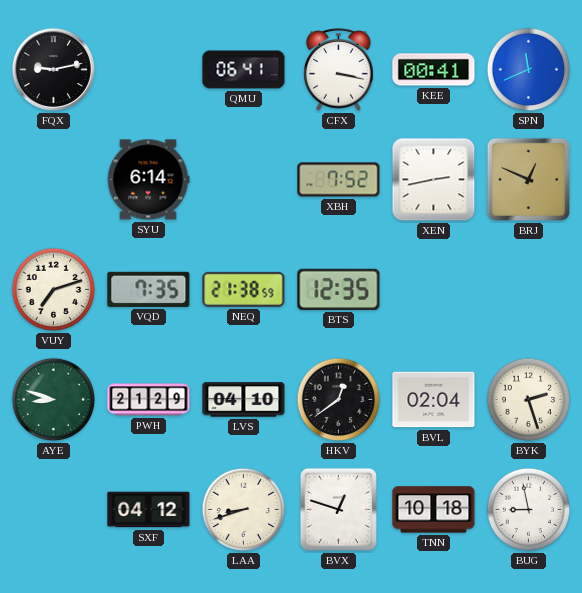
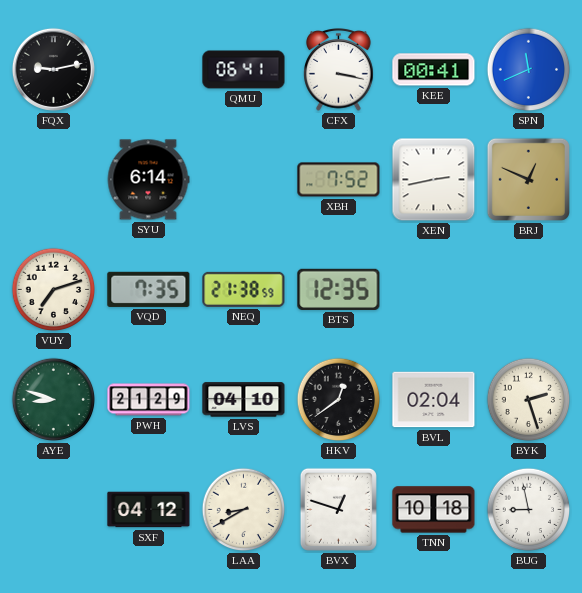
LAA: 8:42 -> 8:40 (244, 510)
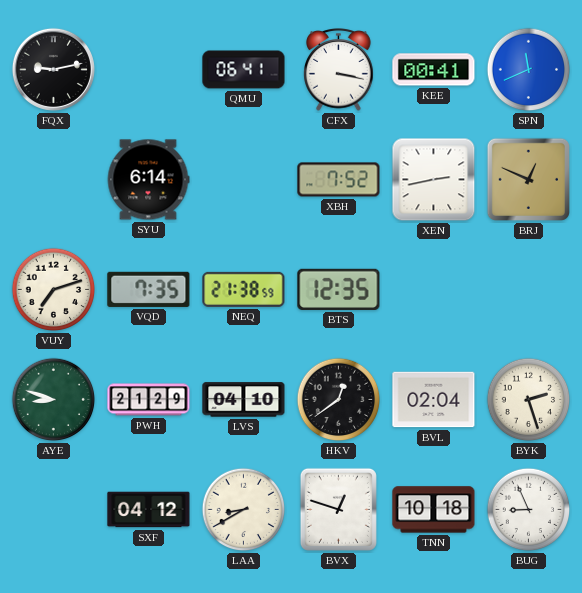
BUG: 8:58 -> 8:56 (529, 510)
